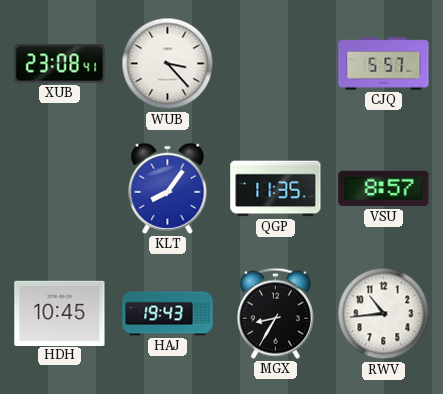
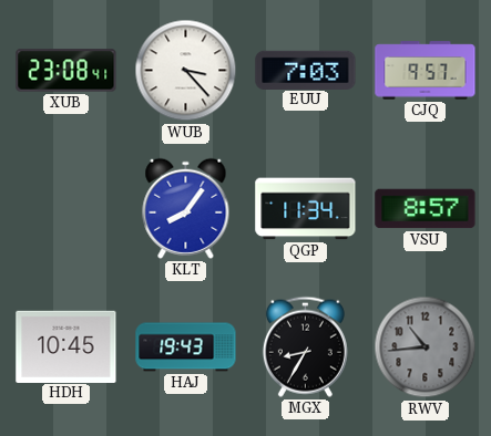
EUU: none -> 7:03 (306, 70)
CJQ: 5:57 -> 9:57 (426, 71)
QGP: 11:35 -> 11:34 (306, 209)
RWV dial: white -> grey (426, 347)
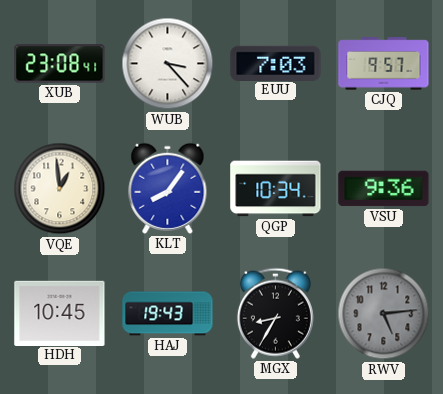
VQE: none -> 12:59 (60, 189)
QGP: 11:34 -> 10:34 (276, 189)
VSU: 8:57 -> 9:36 (384, 189)
RWV: 10:44 -> 5:14 (384, 314)
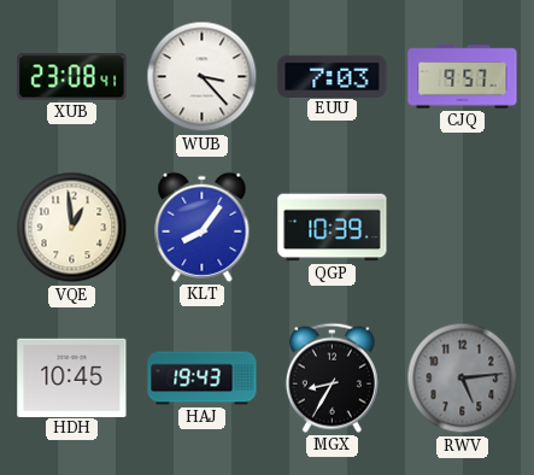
QGP: 10:34 -> 10:39 (333, 228)
VSU: 9:36 -> none (384, 189)
